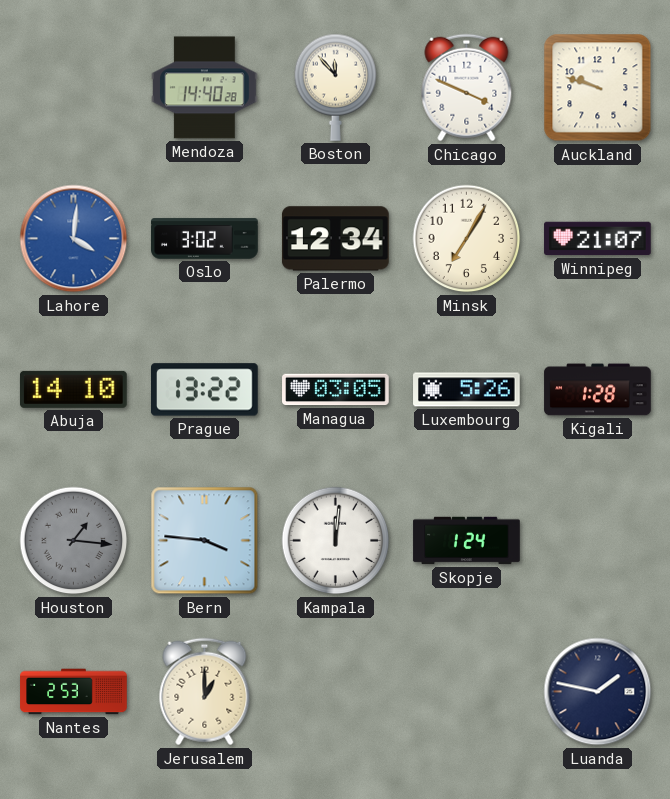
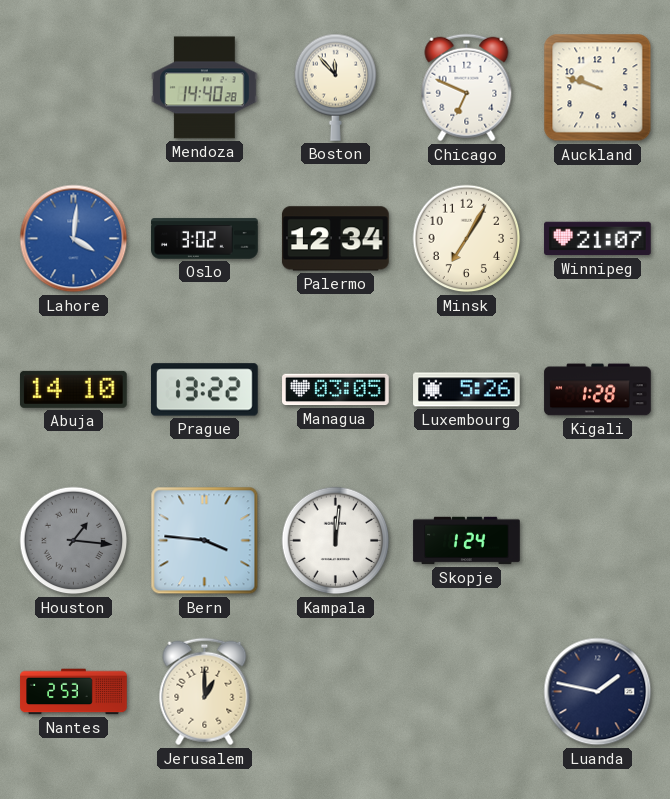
Chicago: 3:49 -> 6:49 (467, 88)
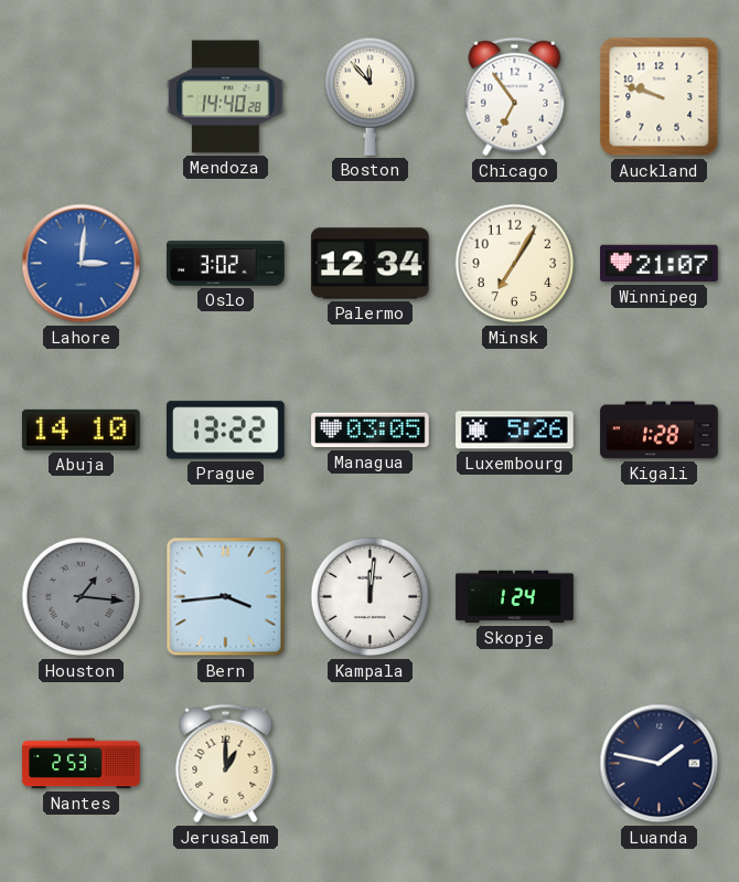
Chicago: 6:49 -> 6:54 (515, 97)
Lahore: 4:01 -> 3:01 (82, 264)
Bern: 3:46 -> 3:44 (226, 597)
